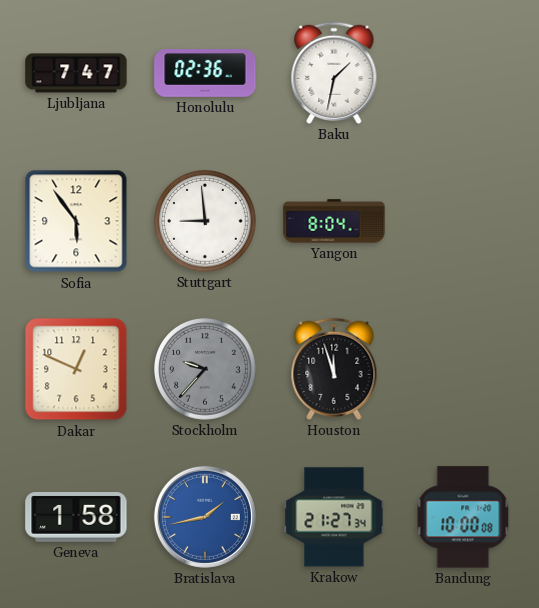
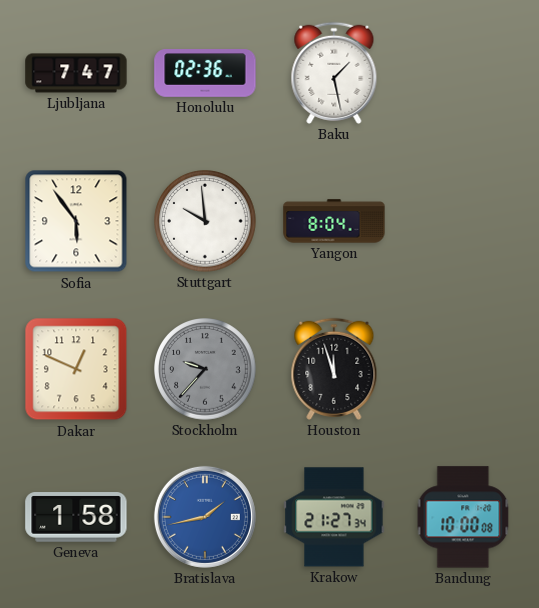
Baku: 1:32 -> 1:28 (334, 73)
Stuttgart: 8:59 -> 9:59 (205, 221)
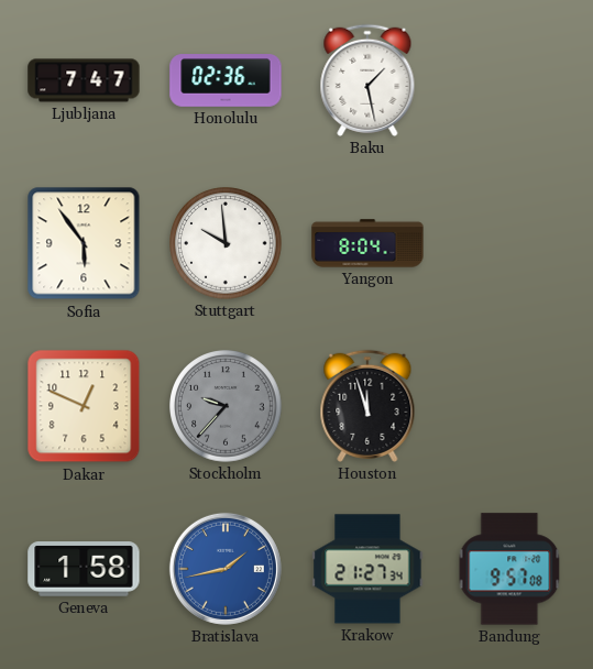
Bandung: 10:00 -> 9:57 (509, 569)
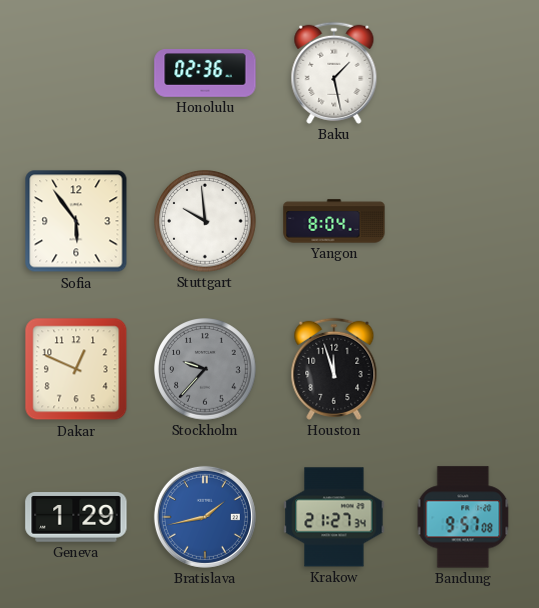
Ljubljana: 7:47 -> none (84, 80)
Geneva: 1:58 -> 1:29 (76, 517)
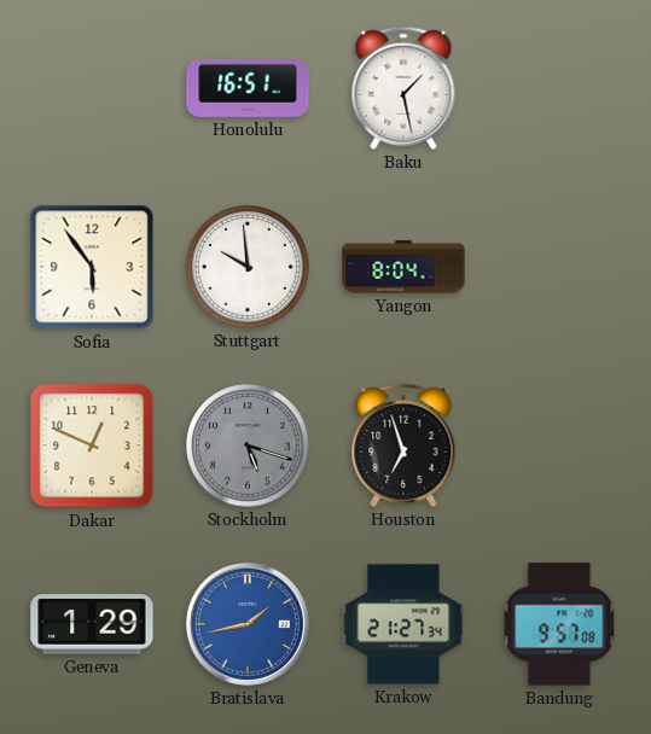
Honolulu: 02:36 -> 16:51 (248, 88)
Stockholm: 9:37 -> 5:18 (248, 445)
Houston: 11:57 -> 6:57 (403, 445)
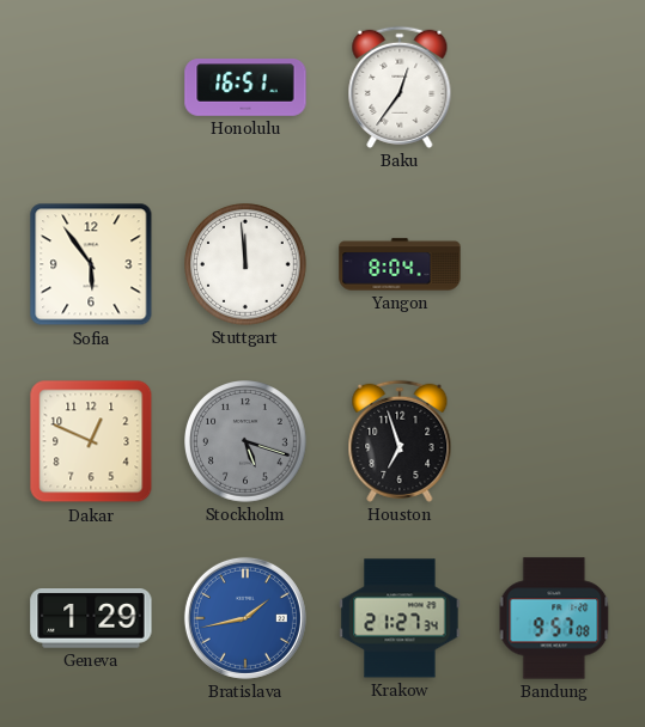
Baku: 1:28 -> 12:36 (400, 87)
Stuttgart: 9:59 -> 11:59 (245, 264)
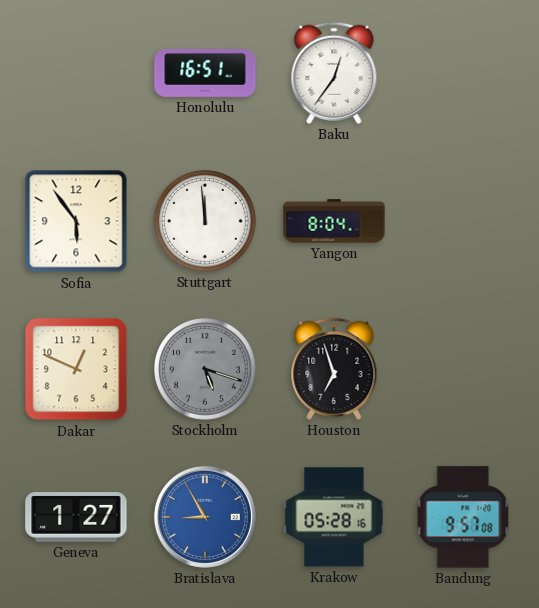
Geneva: 1:29 -> 1:27 (76, 517)
Bratislava: 1:43 -> 8:55 (205, 517)
Krakow: 21:27 -> 05:28 (334, 517)
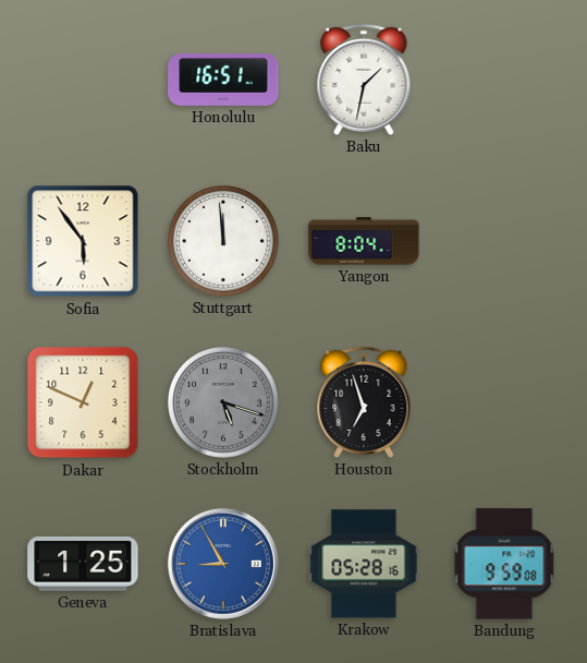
Baku: 12:36 -> 1:32 (364, 80)
Geneva: 1:27 -> 1:25 (83, 564)
Bandung: 9:57 -> 9:59 (504, 564)
